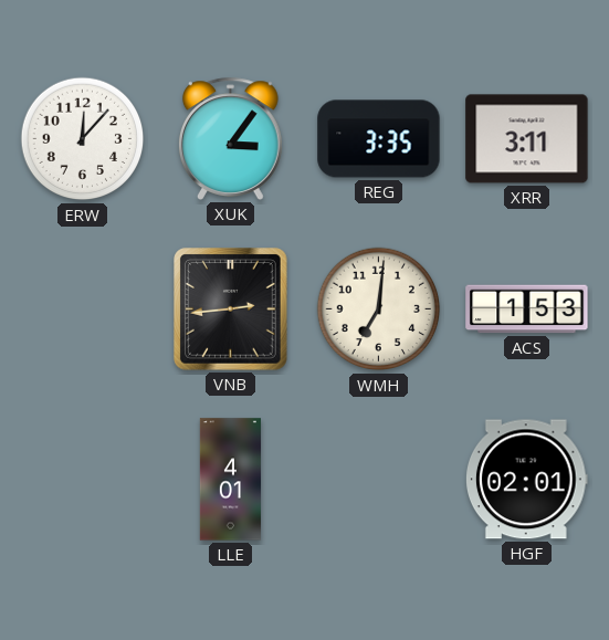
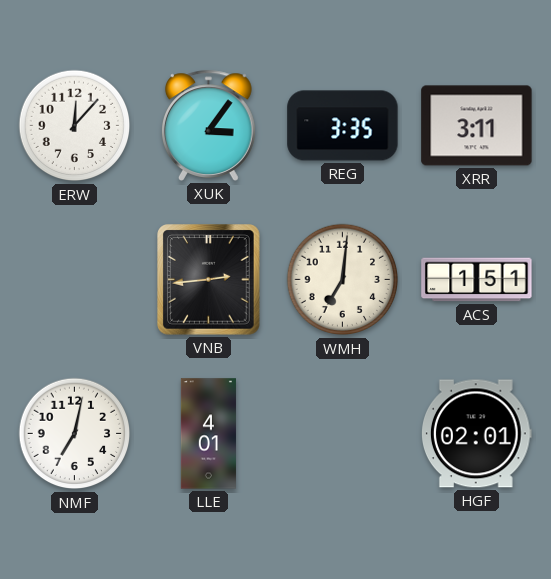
ACS: 1:53 -> 1:51 (477, 280)
NMF: none -> 7:02 (75, 434)
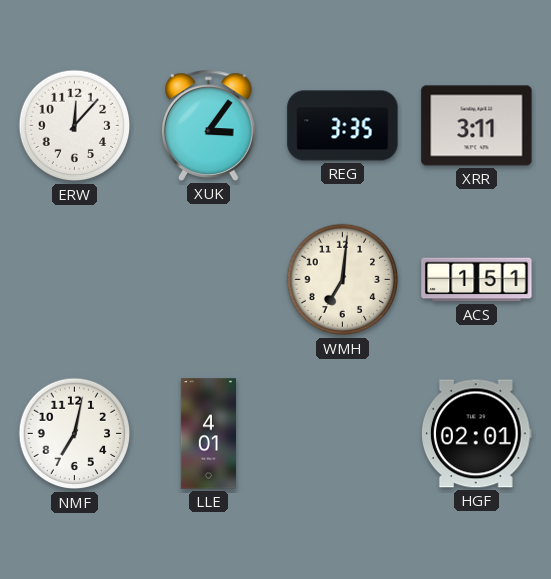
VNB: 2:44 -> none (209, 280)
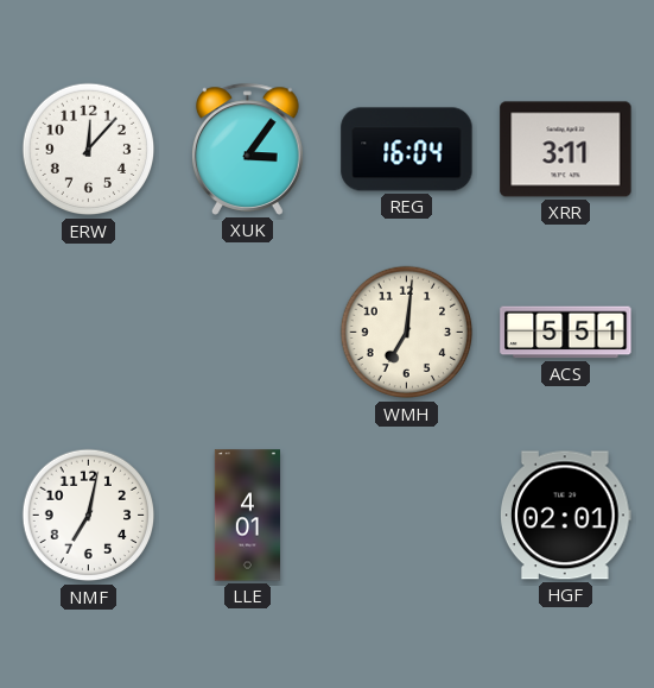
REG: 3:35 -> 16:04 (407, 150)
ACS: 1:51 -> 5:51 (566, 333)
